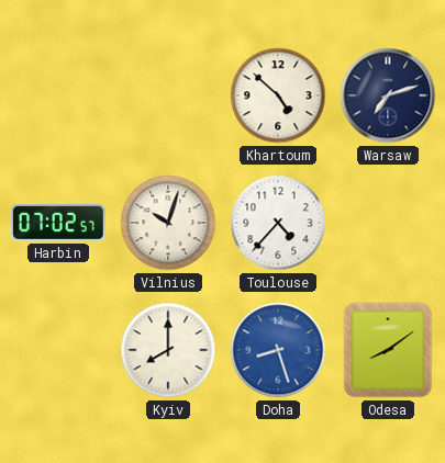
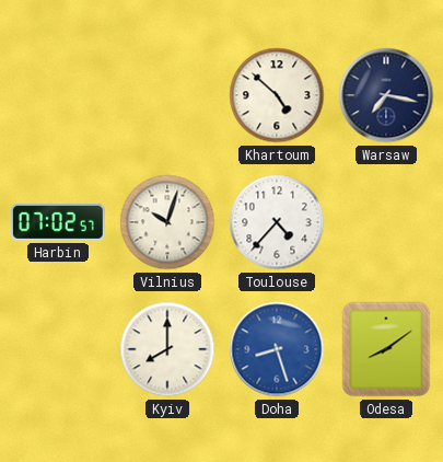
Warsaw: 7:12 -> 7:17 (386, 95)
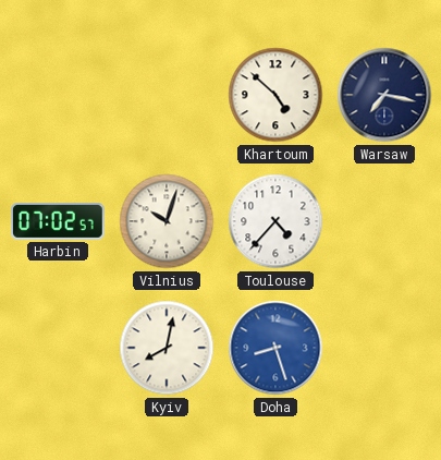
Kyiv: 8:00 -> 8:02 (167, 348)
Odesa: 8:09 -> none (386, 349)
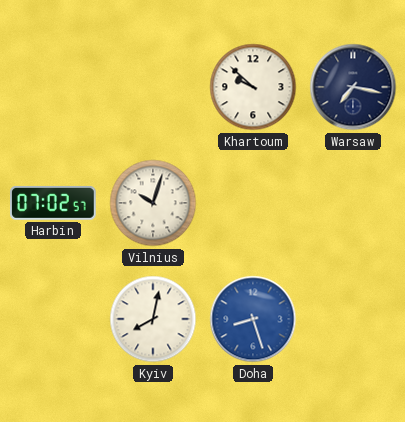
Khartoum: 4:52 -> 9:52 (253, 87)
Toulouse: 4:37 -> none (275, 221)
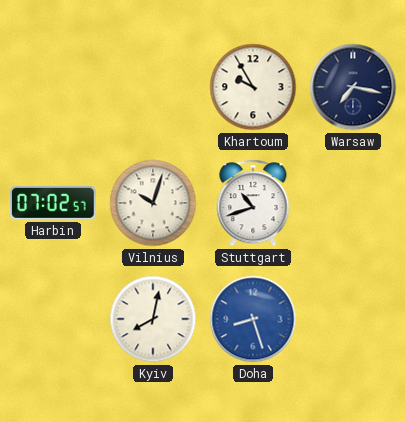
Khartoum: 9:52 -> 9:55 (253, 87)
Stuttgart: none -> 10:42 (253, 203)
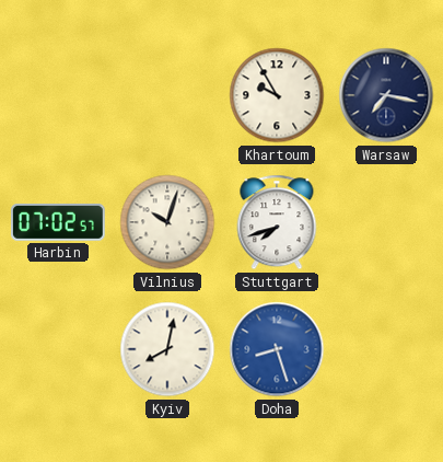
Stuttgart: 10:42 -> 7:42 (277, 222)
